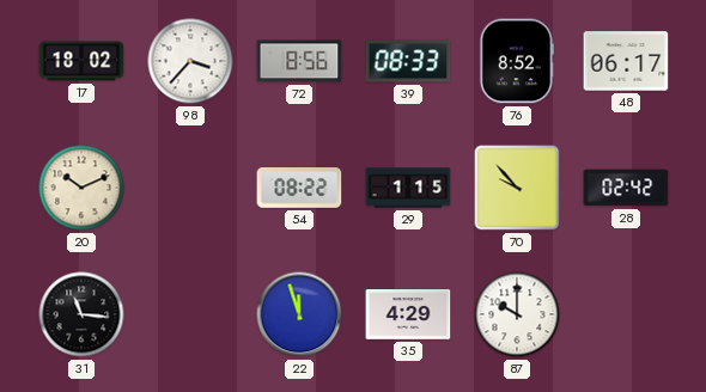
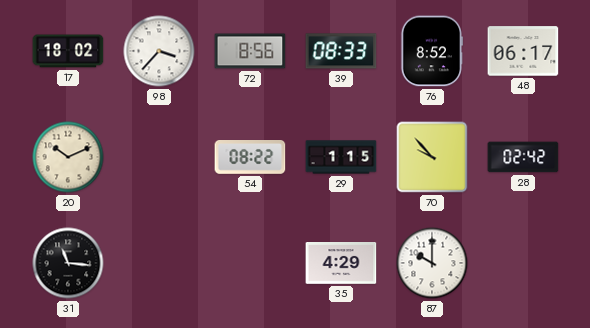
22: 11:57 -> none (299, 314)
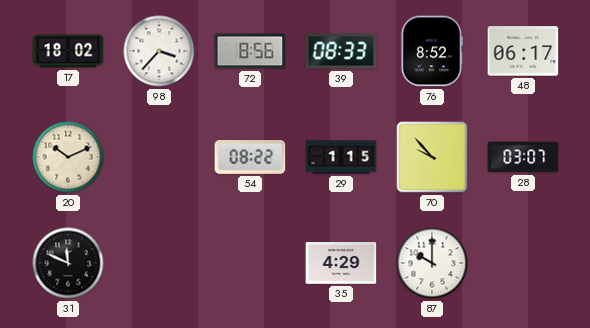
28: 02:42 -> 03:07 (523, 157)
31: 11:16 -> 11:49 (68, 263)
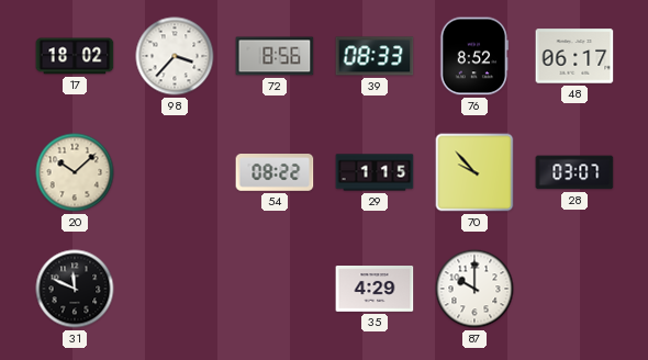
20: 10:11 -> 10:08 (75, 172)
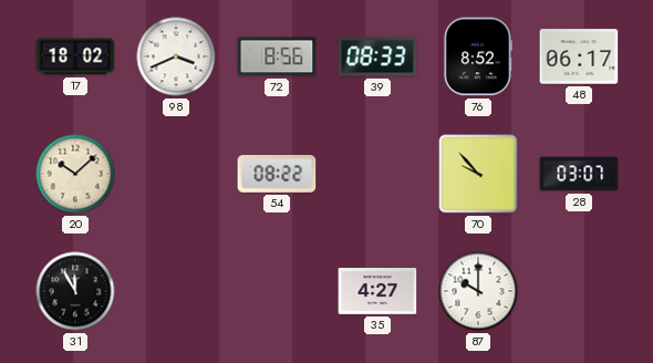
98: 3:37 -> 3:41 (176, 56)
29: 1:15 -> none (375, 172)
31: 11:49 -> 11:55 (75, 291)
35: 4:29 -> 4:27 (377, 291)
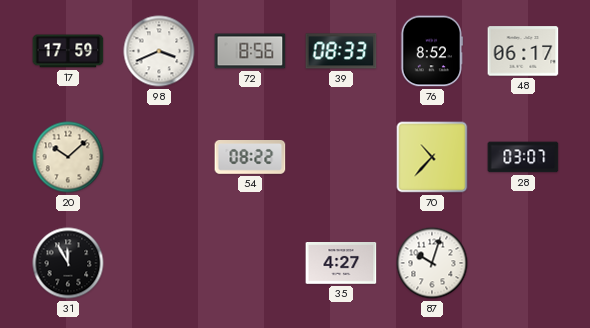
17: 18:02 -> 17:59 (68, 51)
70: 9:53 -> 10:37 (432, 157)
87: 10:00 -> 10:03 (432, 263)
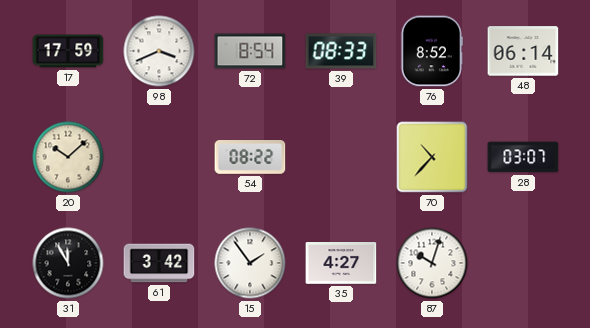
72: 8:56 -> 8:54 (250, 51)
48: 06:17 -> 06:14 (523, 51)
61: none -> 3:42 (159, 263)
15: none -> 1:54 (250, 263)
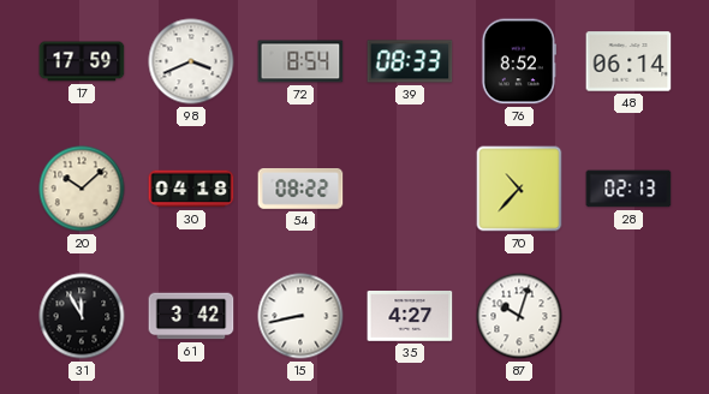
30: none -> 04:18 (191, 189)
28: 03:07 -> 02:13 (628, 189)
15: 1:54 -> 8:43 (300, 316)
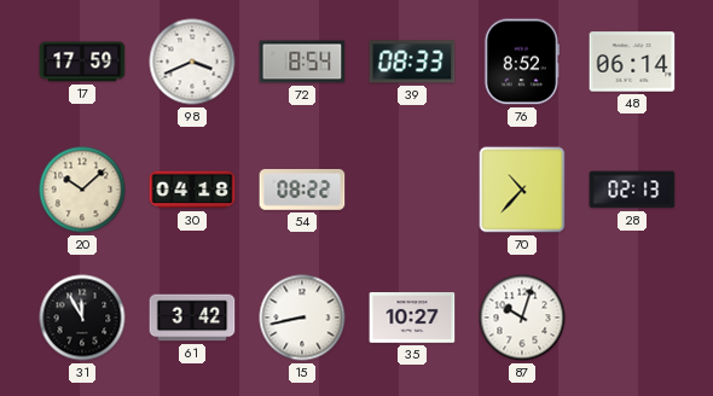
35: 4:27 -> 10:27 (412, 318)
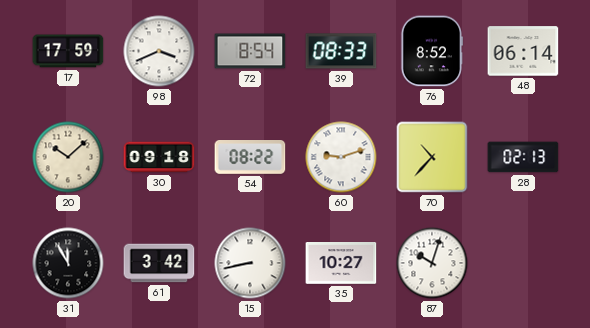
30: 04:18 -> 09:18 (159, 157)
60: none -> 9:12 (341, 157)
